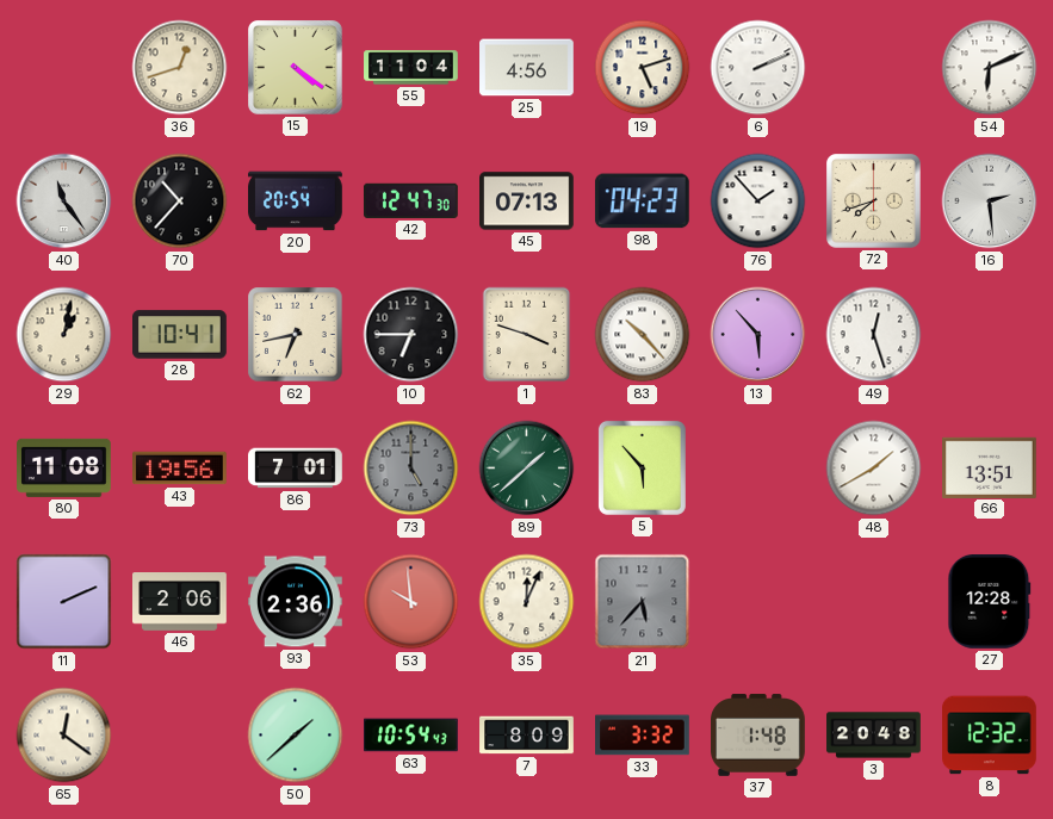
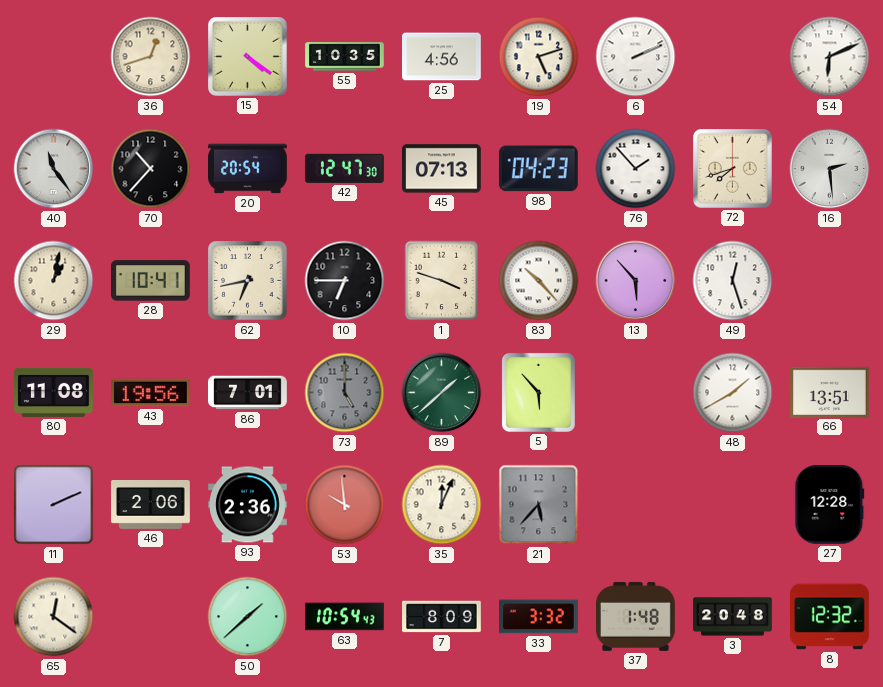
55: 11:04 -> 10:35 (345, 57)
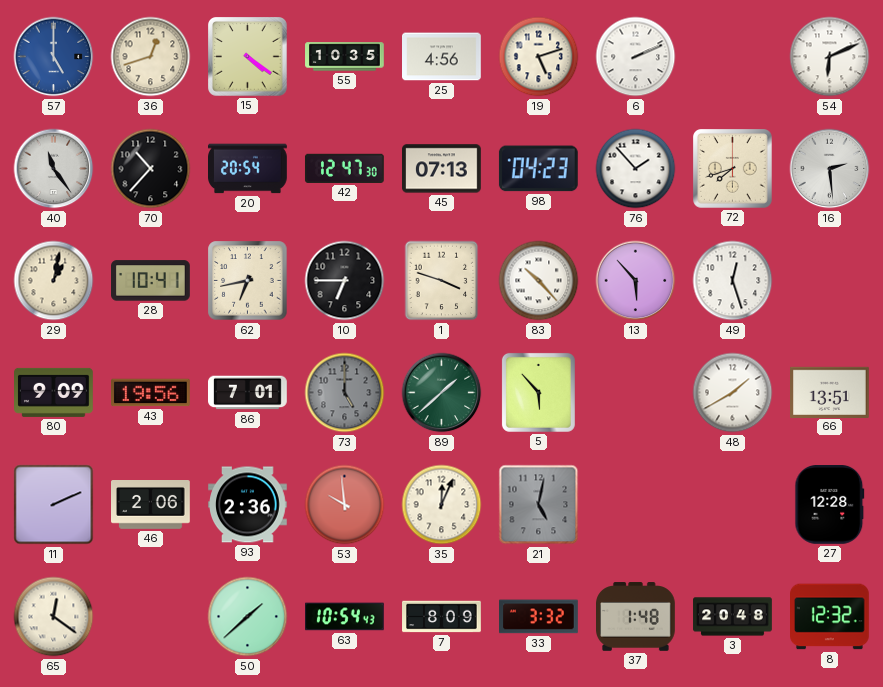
57: none -> 5:00 (54, 57)
80: 11:08 -> 9:09 (54, 392)
21: 5:37 -> 5:02 (539, 505)
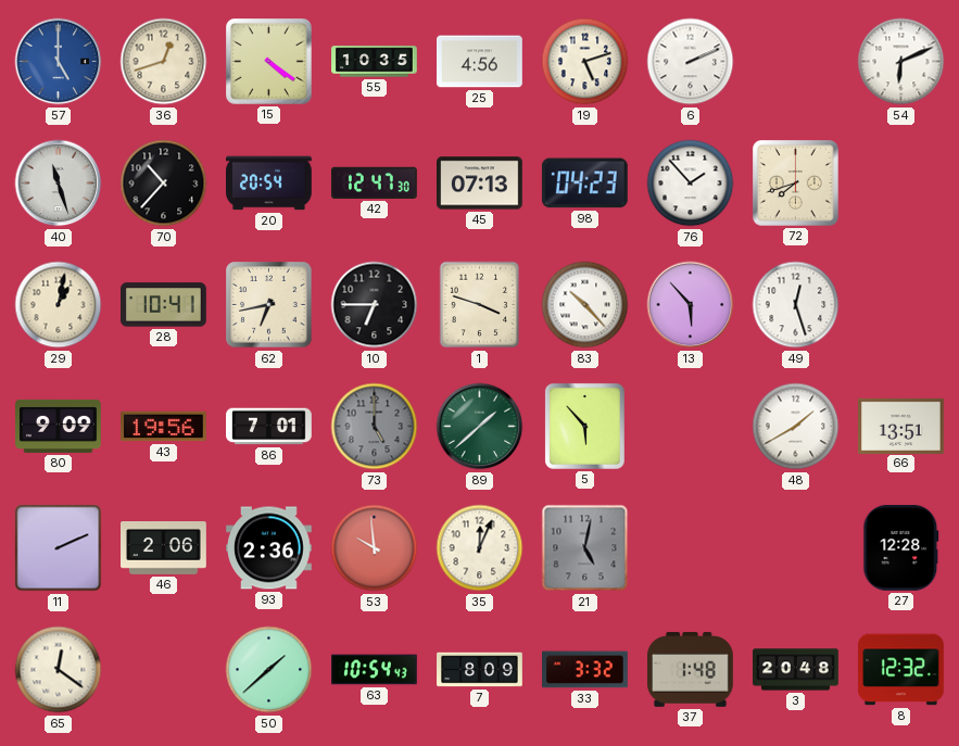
40: 11:24 -> 11:27 (59, 184)
16: 2:29 -> none (830, 169)
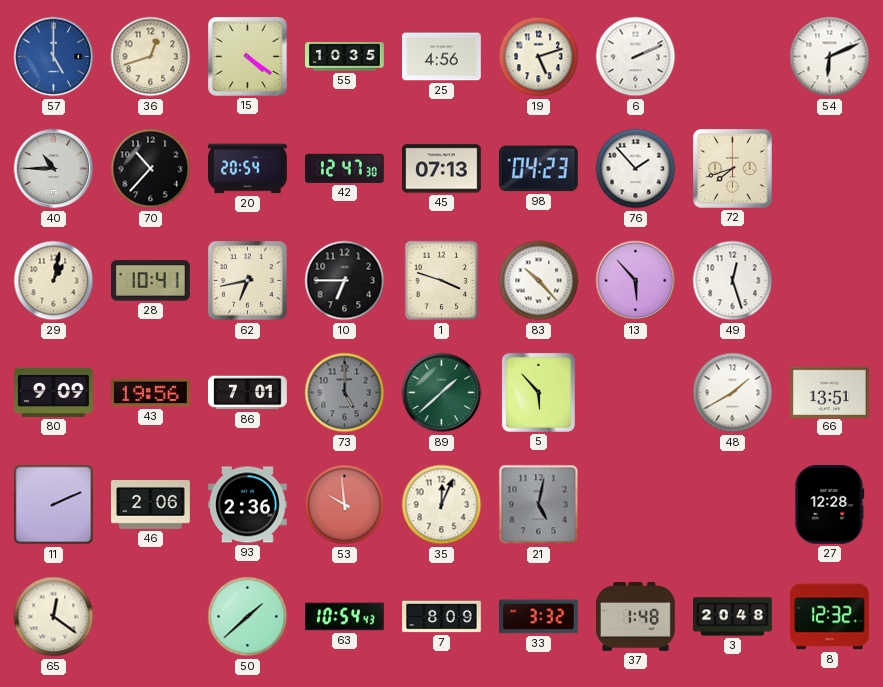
40: 11:27 -> 10:45 (54, 169)
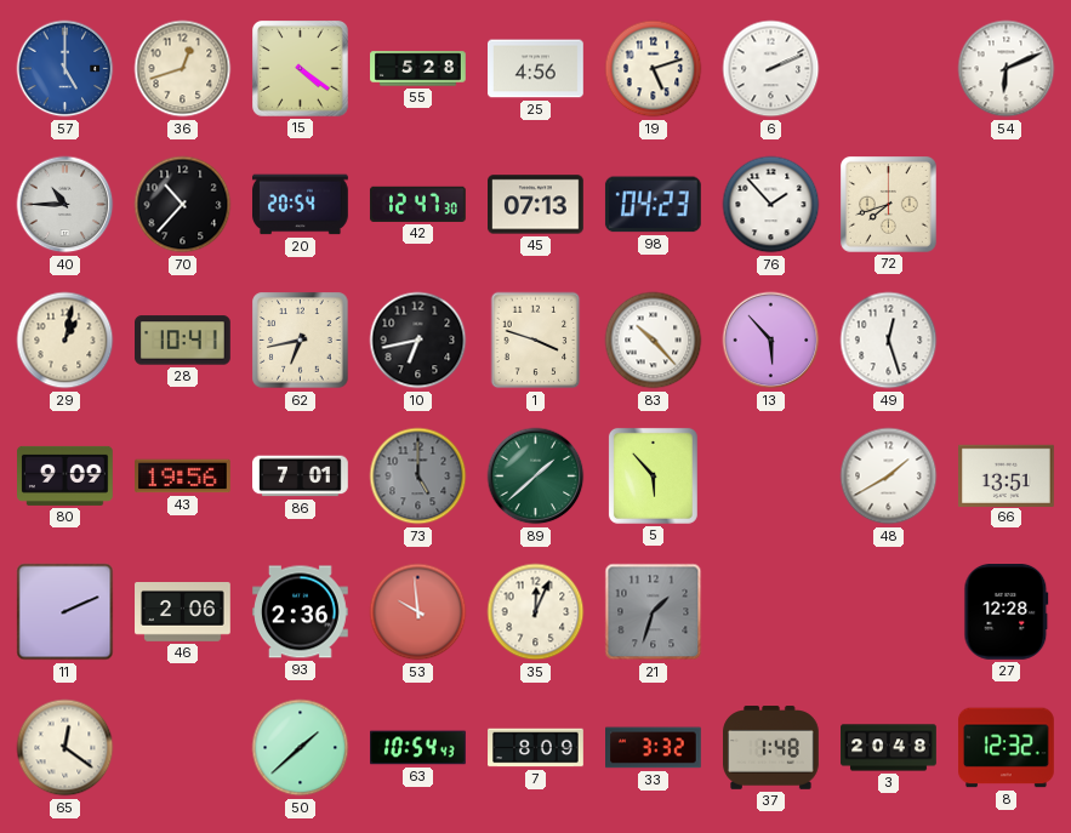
55: 10:35 -> 5:28 (418, 69)
10: 6:45 -> 6:43 (418, 341)
21: 5:02 -> 1:33 (654, 612)
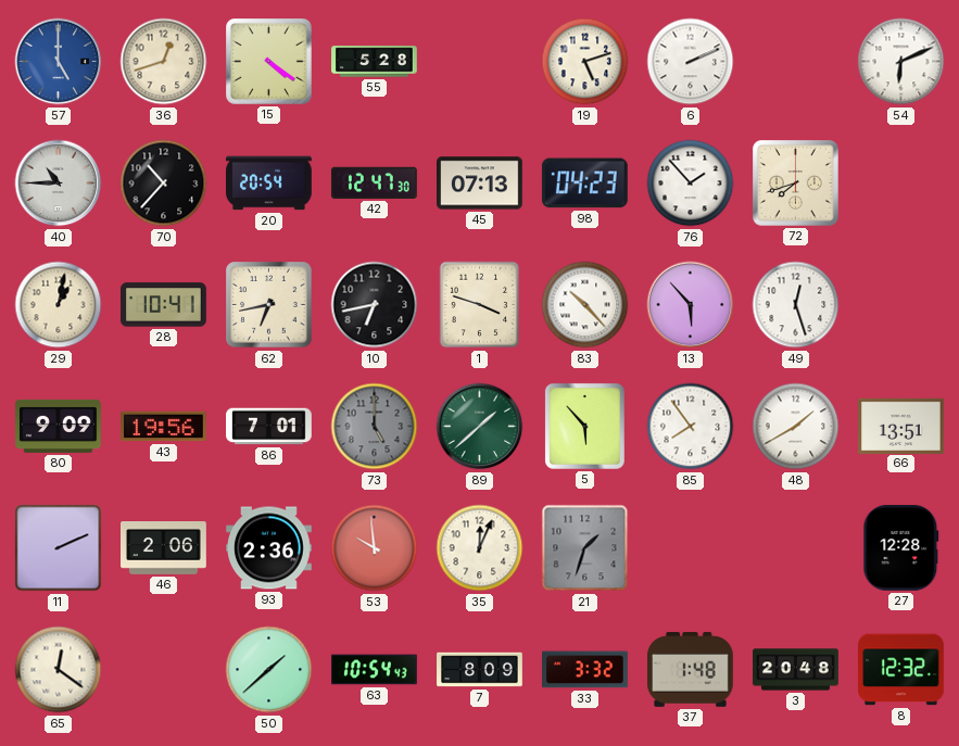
25: 4:56 -> none (536, 69)
85: none -> 7:54 (691, 427)
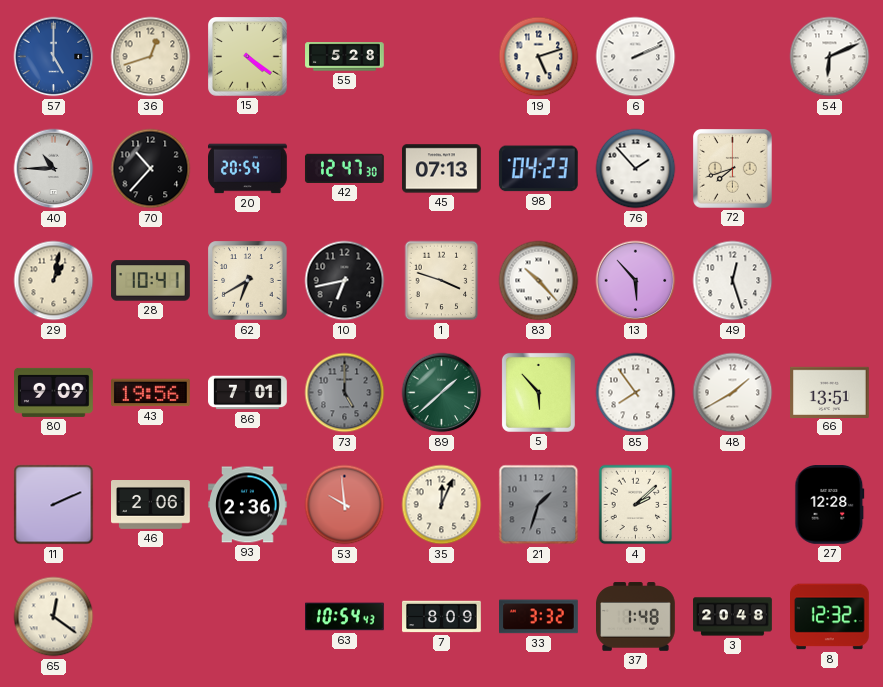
62: 6:43 -> 6:40 (248, 281)
4: none -> 2:08 (636, 505)
50: 1:38 -> none (269, 670)
